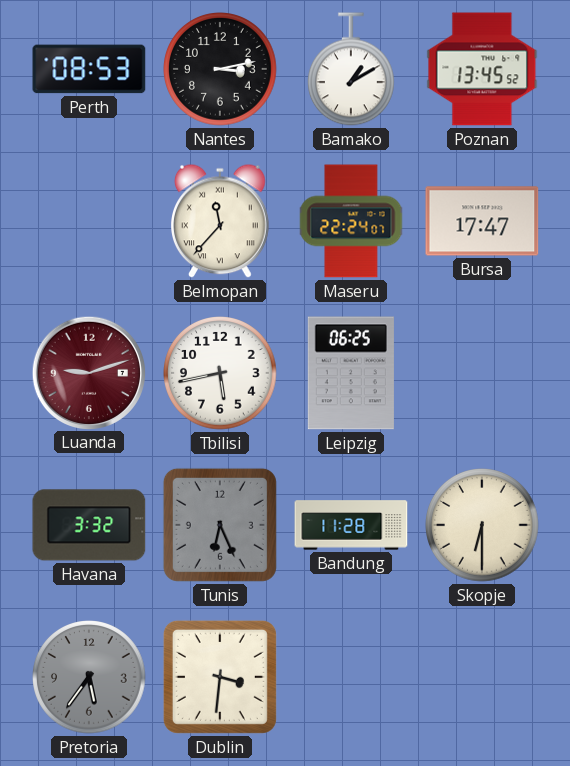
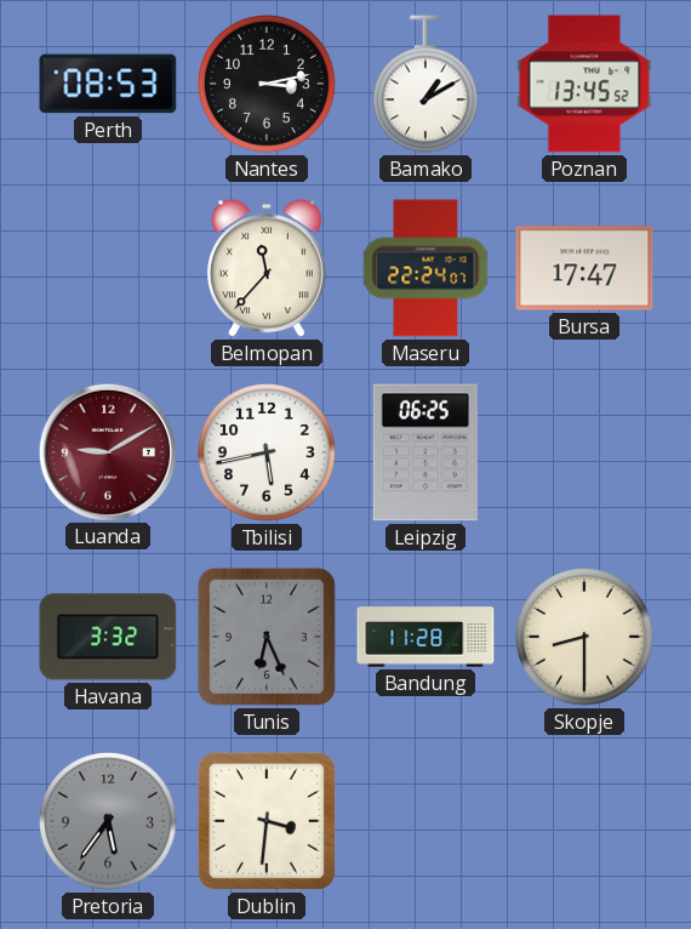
Luanda: 9:12 -> 9:10 (107, 451)
Skopje: 6:30 -> 8:30 (586, 638)
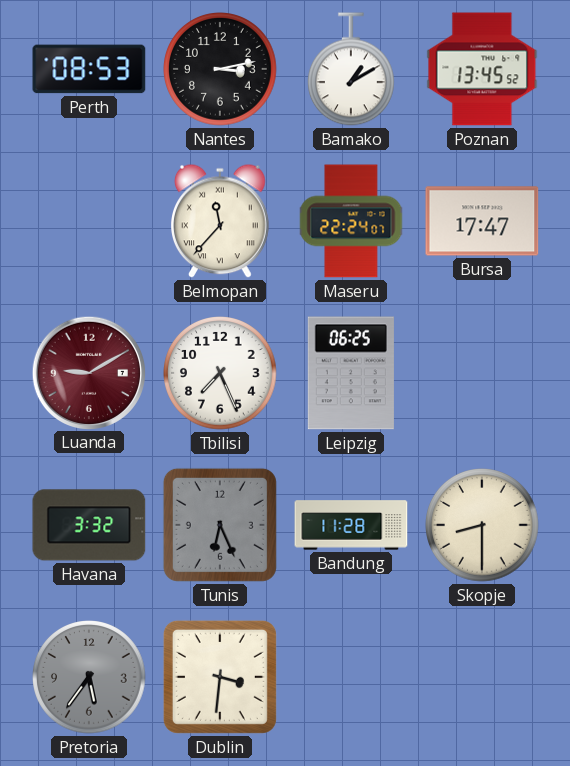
Tbilisi: 5:43 -> 7:26 (221, 374)
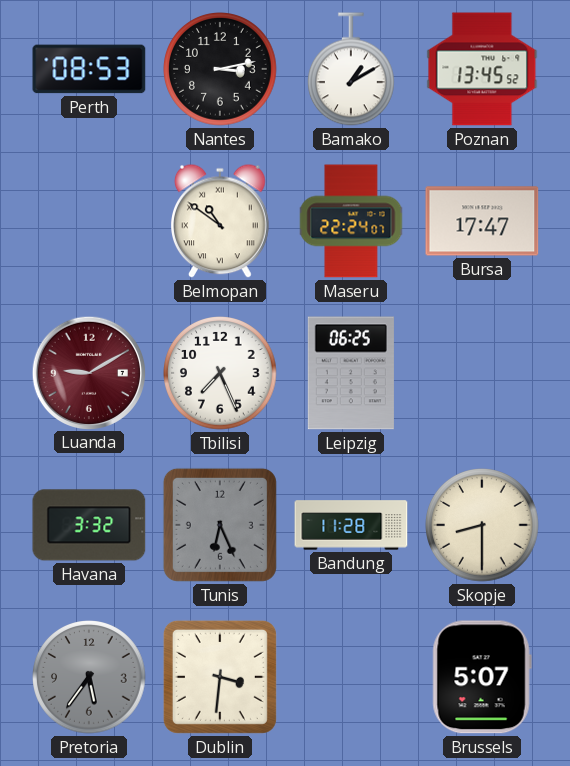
Belmopan: 11:37 -> 10:51 (221, 221)
Brussels: none -> 5:07 (482, 677)
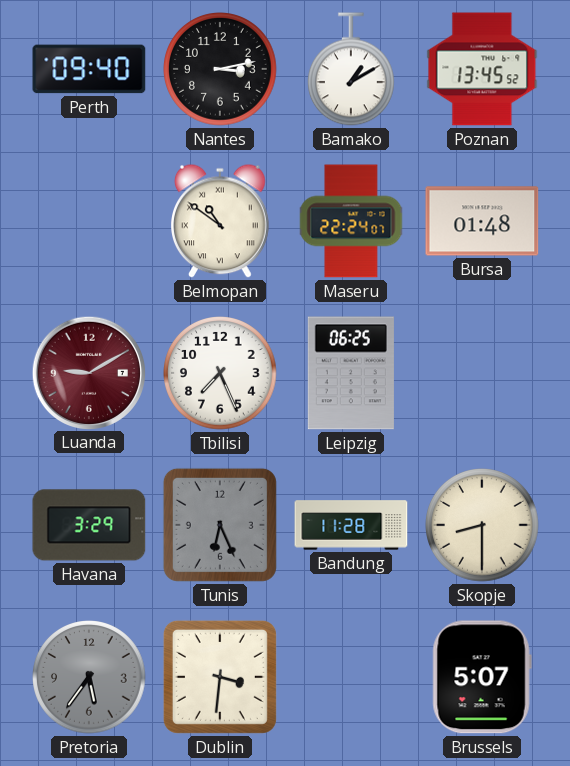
Perth: 08:53 -> 09:40 (89, 69)
Bursa: 17:47 -> 01:48 (482, 221)
Havana: 3:32 -> 3:29 (89, 525)
